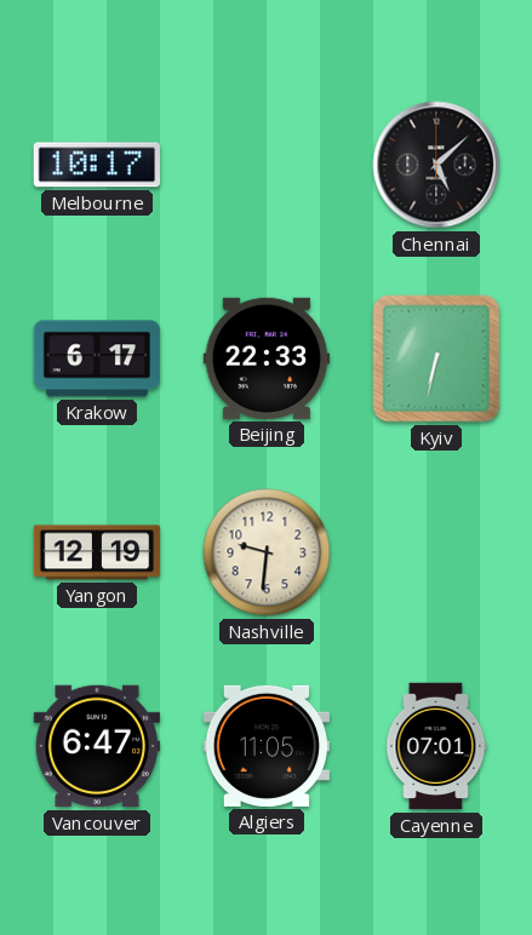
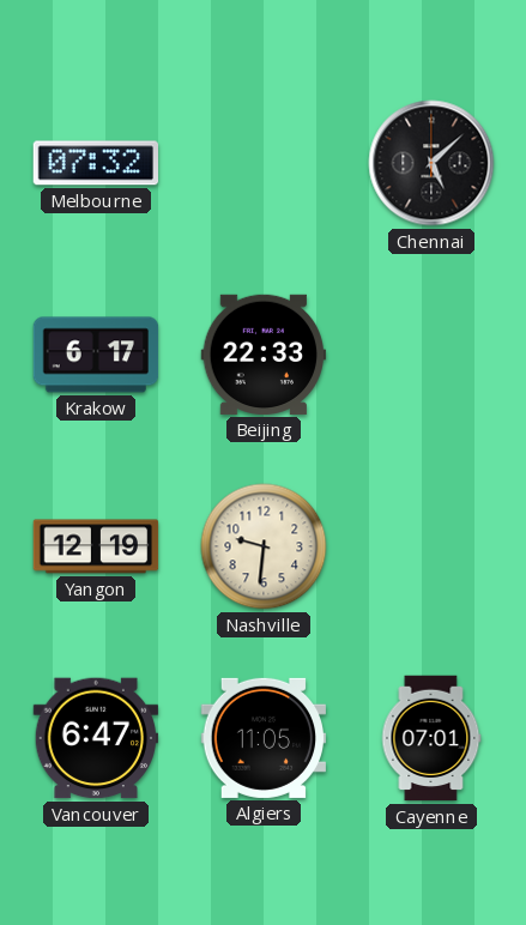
Melbourne: 10:17 -> 07:32 (95, 163)
Kyiv: 6:32 -> none (436, 358)
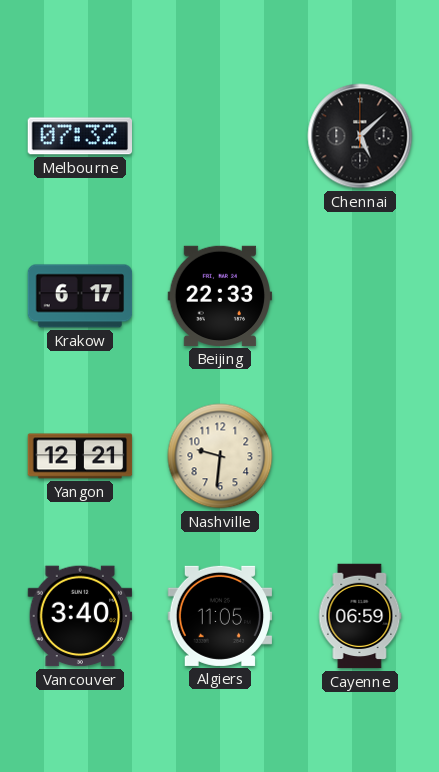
Yangon: 12:19 -> 12:21 (80, 456)
Vancouver: 6:47 -> 3:40 (80, 616)
Cayenne: 07:01 -> 06:59 (360, 616)
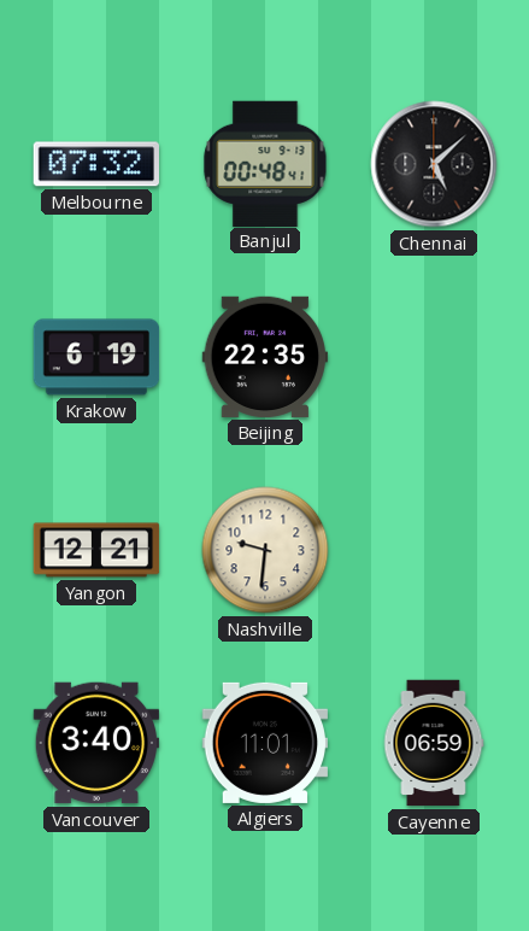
Banjul: none -> 00:48 (265, 163)
Krakow: 6:17 -> 6:19 (96, 357)
Beijing: 22:33 -> 22:35 (265, 357)
Algiers: 11:05 -> 11:01 (265, 743)
